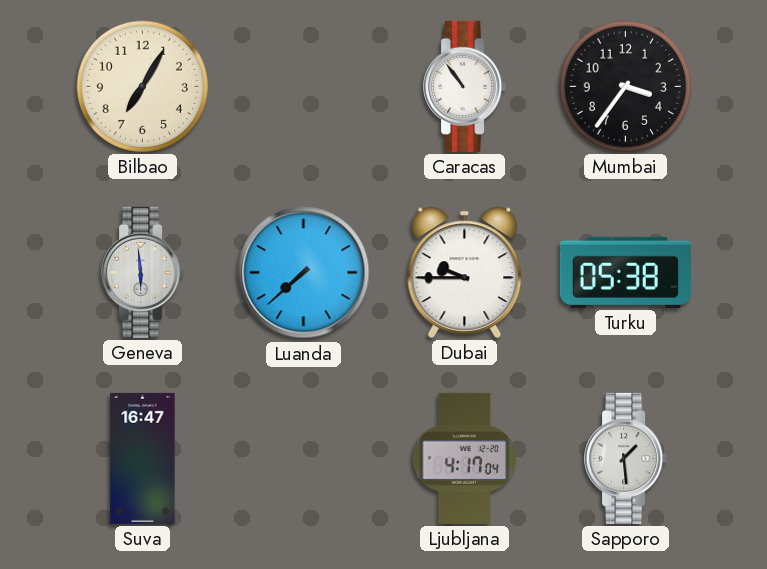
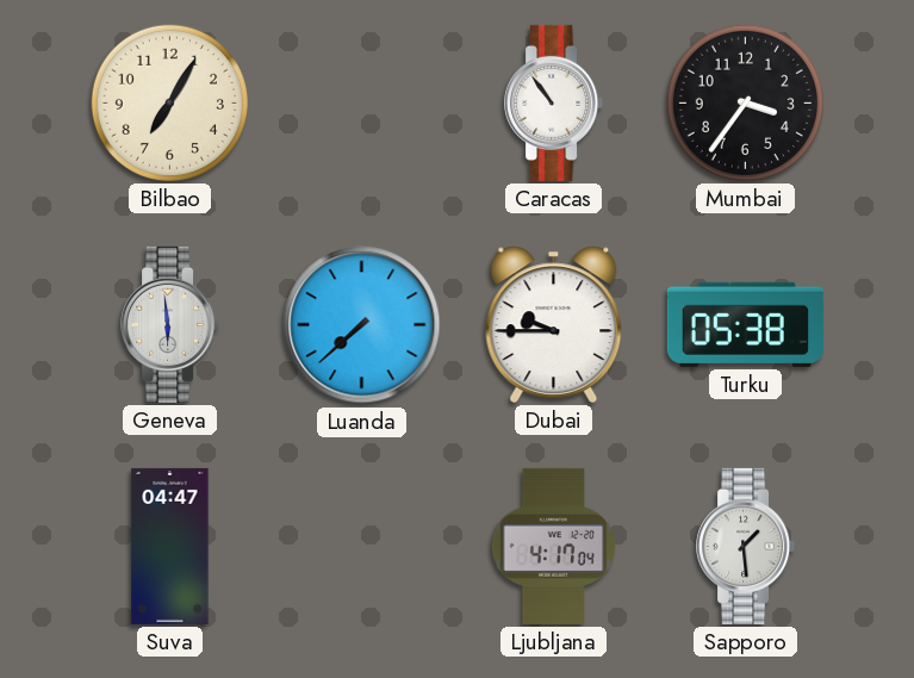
Suva: 16:47 -> 04:47 (170, 546)
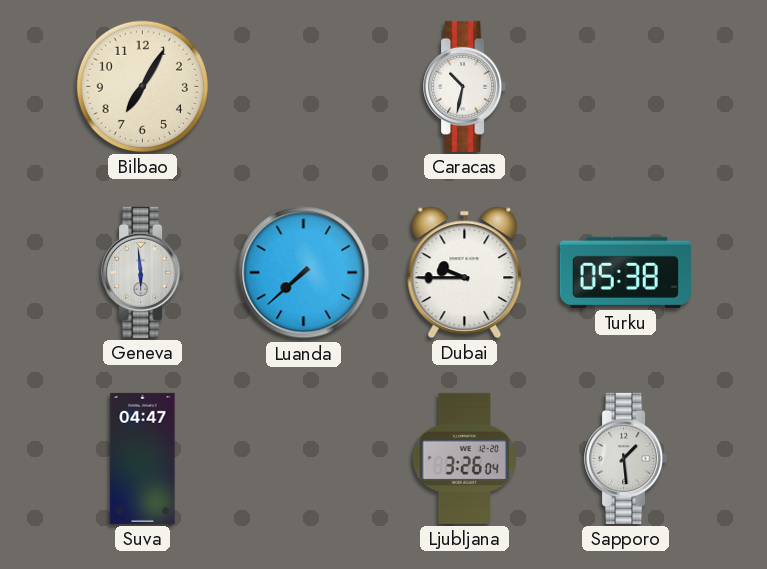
Caracas: 10:54 -> 10:32 (465, 86)
Mumbai: 3:36 -> none (745, 102)
Ljubljana: 4:17 -> 3:26 (464, 458)
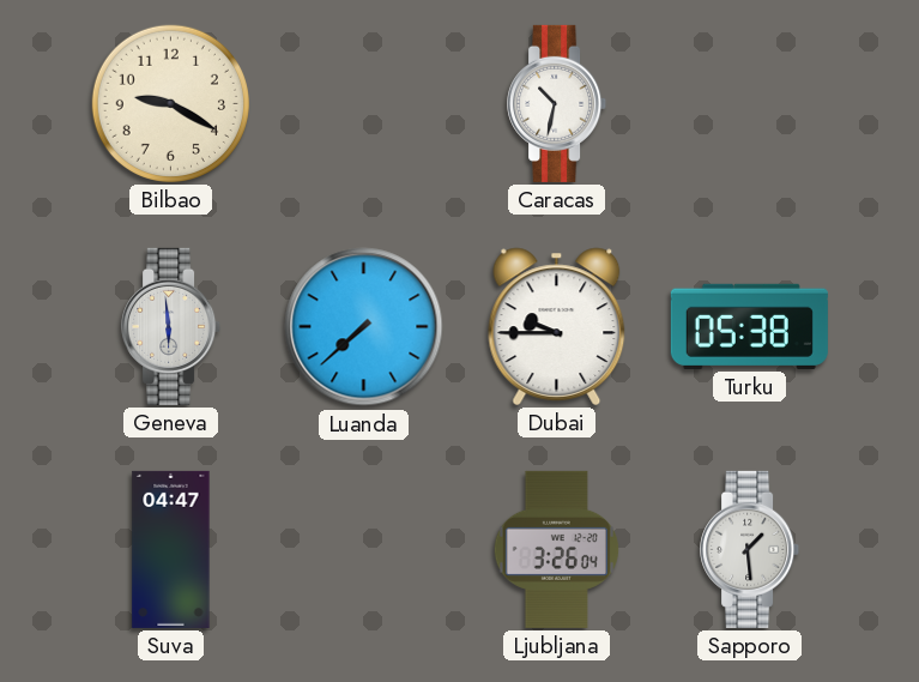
Bilbao: 7:05 -> 9:20 (170, 103)
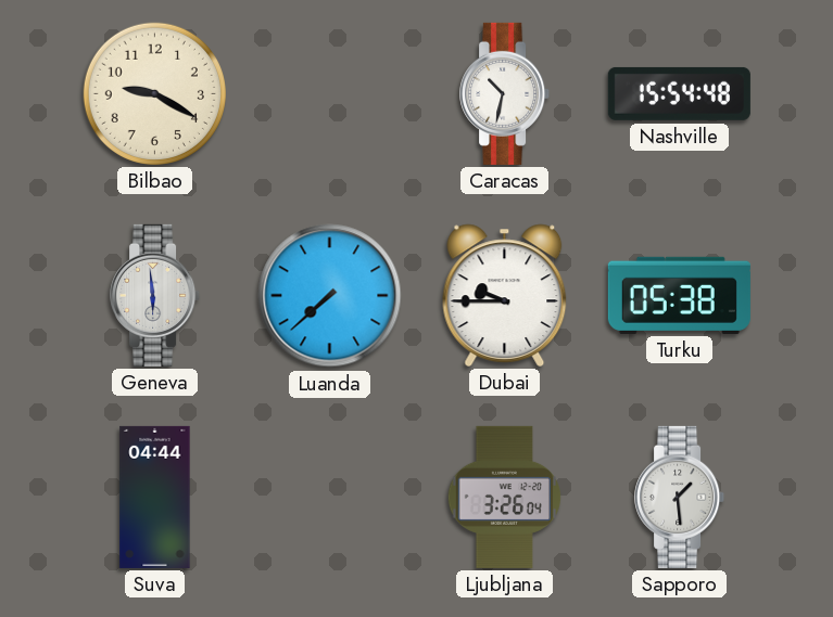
Nashville: none -> 15:54 (679, 93)
Suva: 04:47 -> 04:44 (155, 497)
